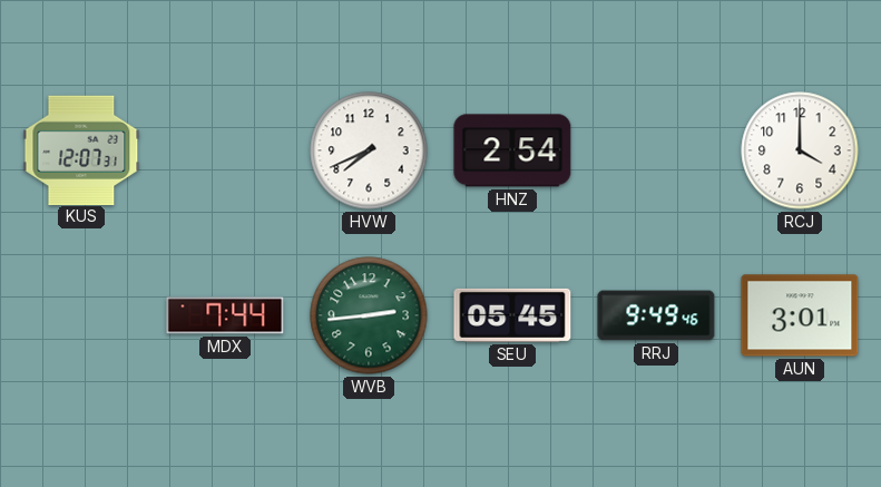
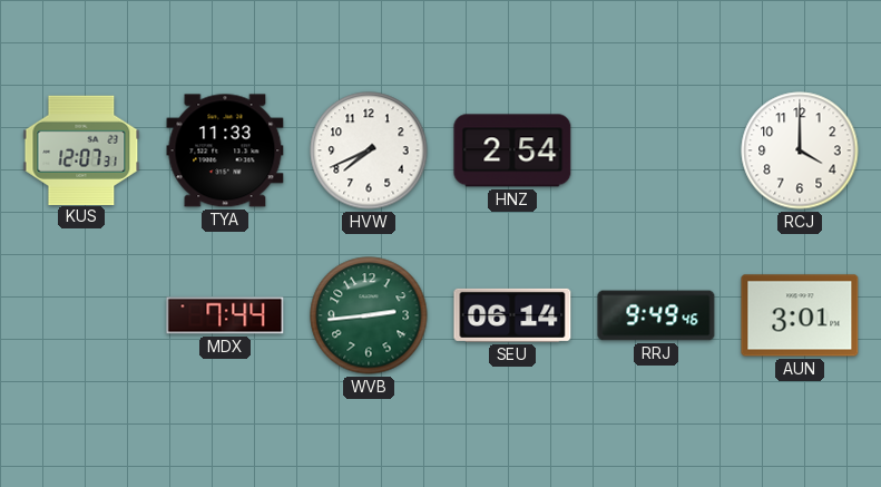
TYA: none -> 11:33 (225, 150)
SEU: 05:45 -> 06:14 (512, 315)
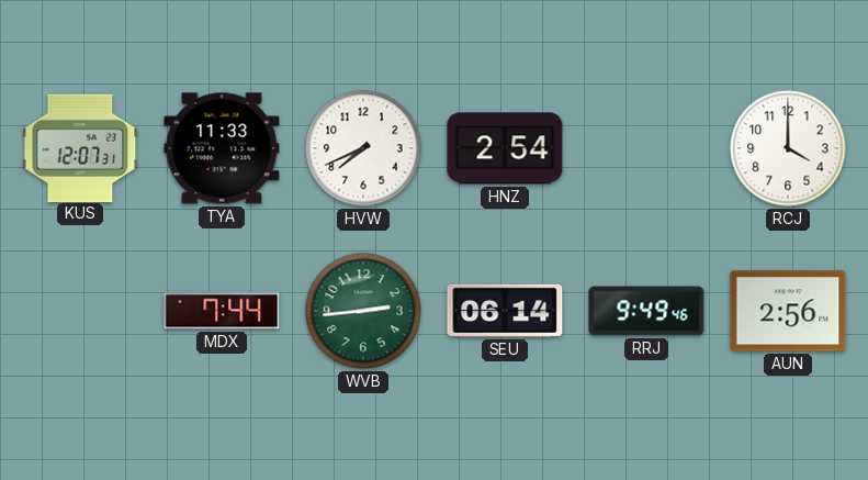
AUN: 3:01 -> 2:56 (788, 311)
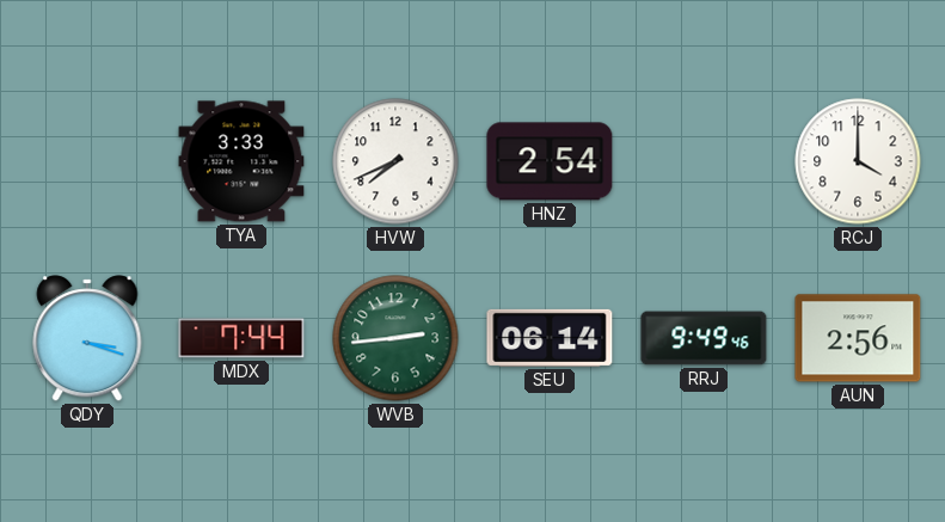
KUS: 12:07 -> none (80, 147)
TYA: 11:33 -> 3:33 (241, 161)
QDY: none -> 3:18 (87, 338)
